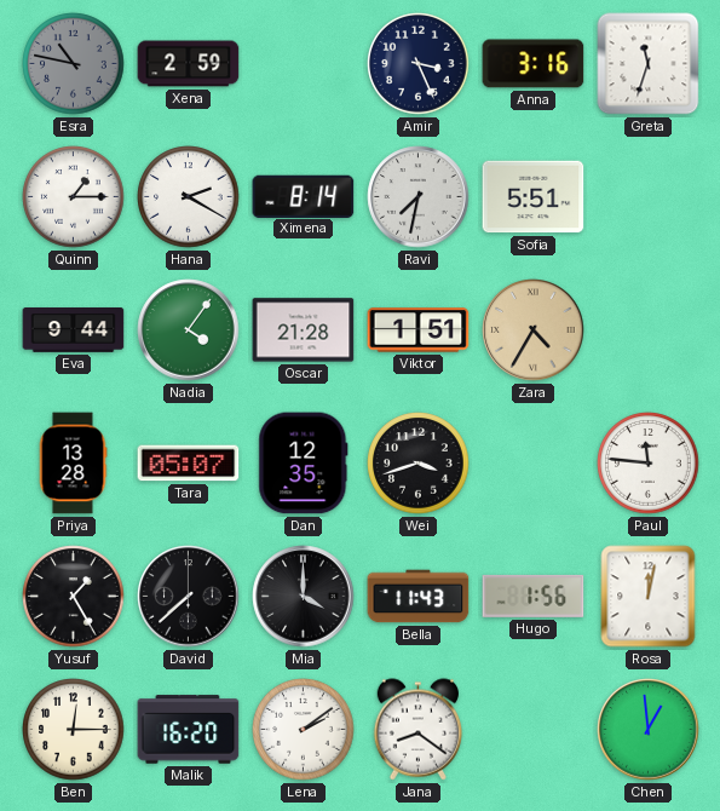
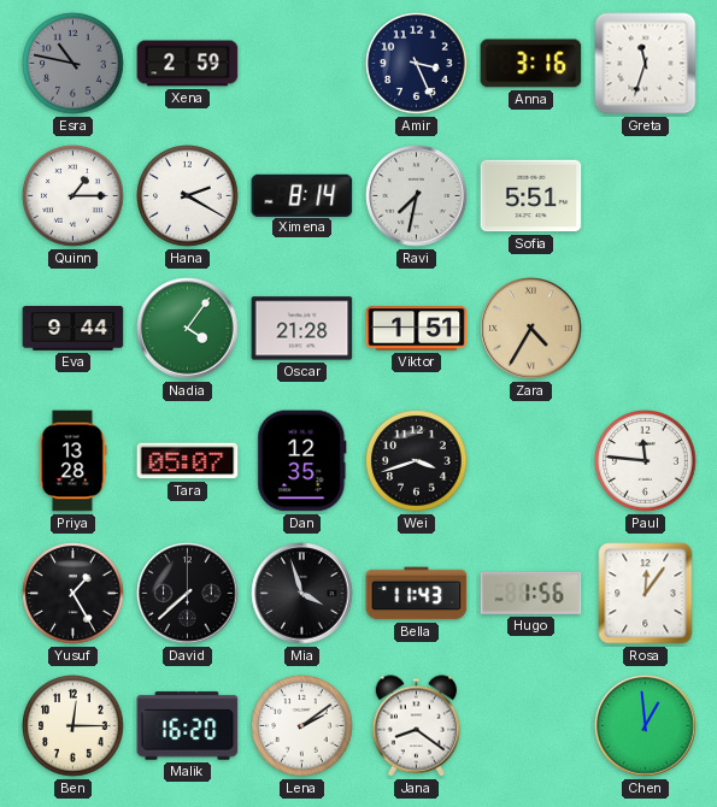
Mia: 4:00 -> 3:57 (302, 594)
Rosa: 12:02 -> 12:06 (646, 594)
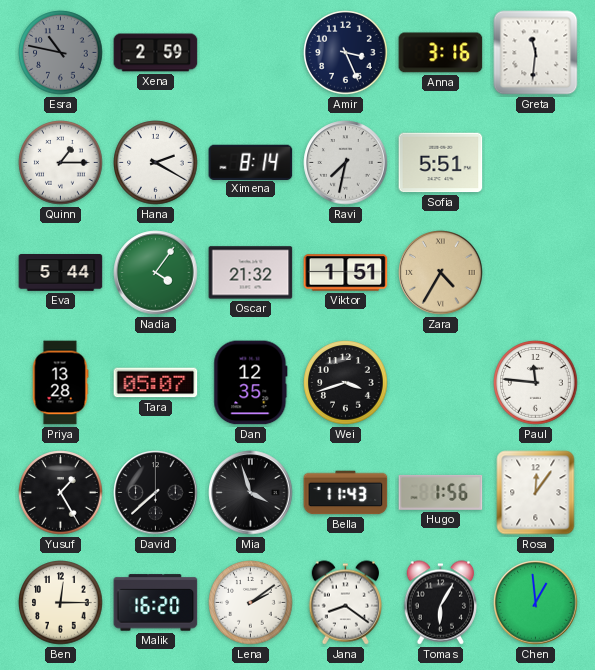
Greta: 11:33 -> 11:31 (536, 53)
Eva: 9:44 -> 5:44 (61, 273)
Oscar: 21:28 -> 21:32 (251, 273)
Tomas: none -> 6:05 (441, 603)
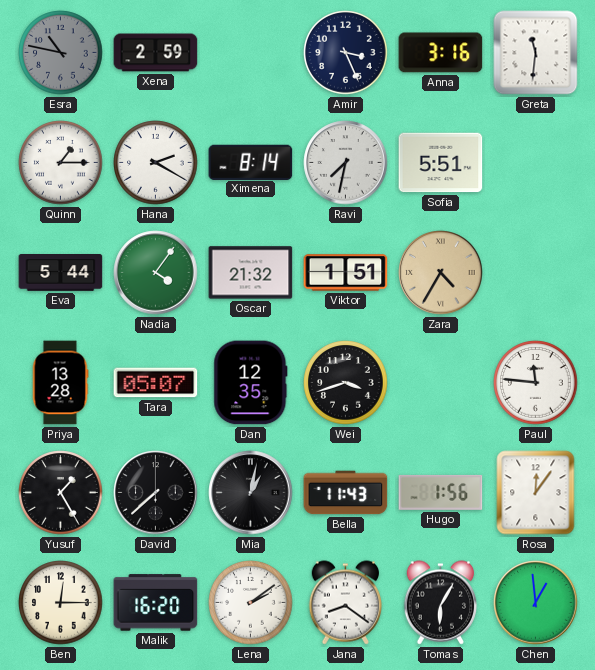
Mia: 3:57 -> 1:02 (251, 493)
